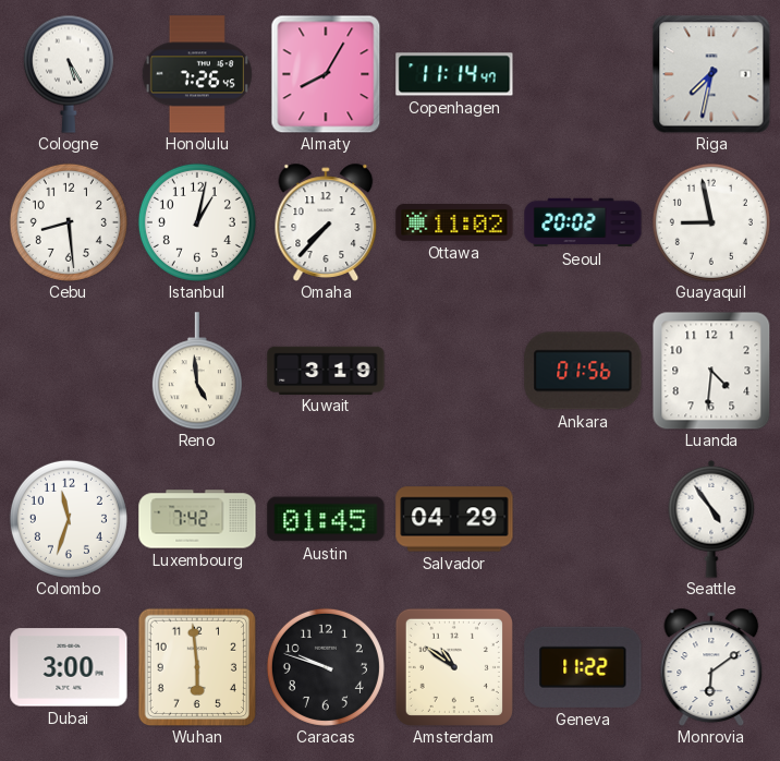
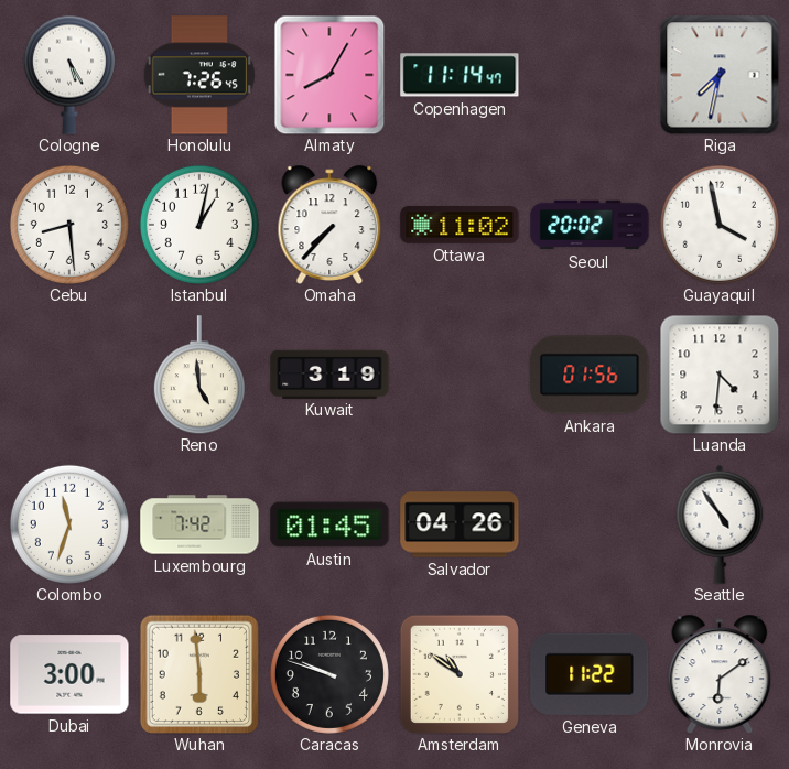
Guayaquil: 8:58 -> 3:58 (720, 225)
Salvador: 04:29 -> 04:26 (460, 524)
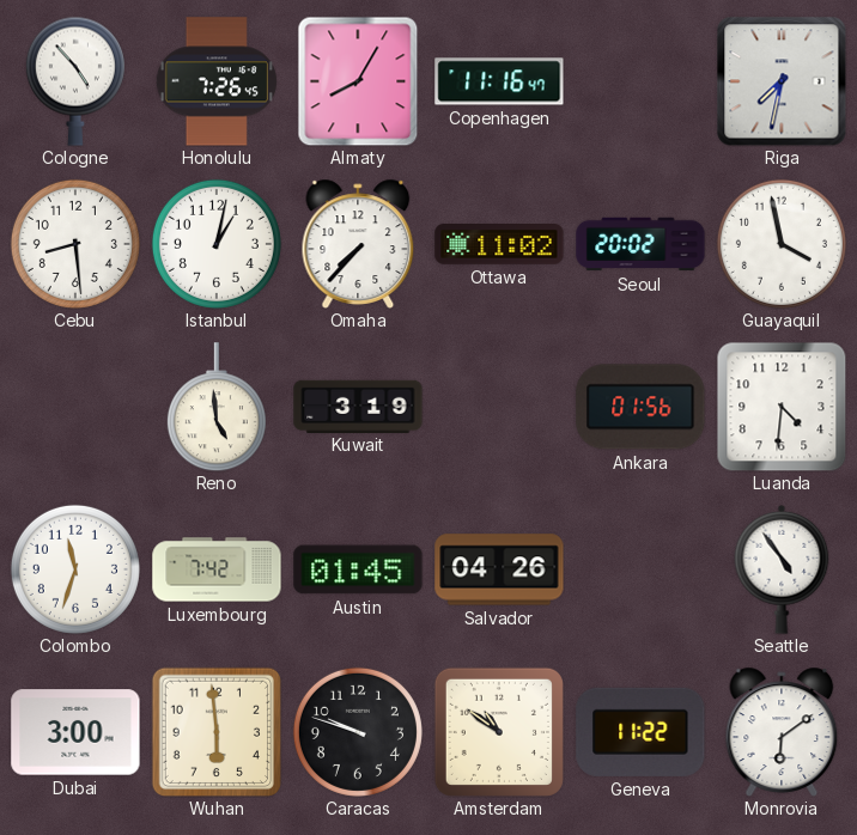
Cologne: 5:25 -> 4:53 (75, 81)
Copenhagen: 11:14 -> 11:16 (499, 81)
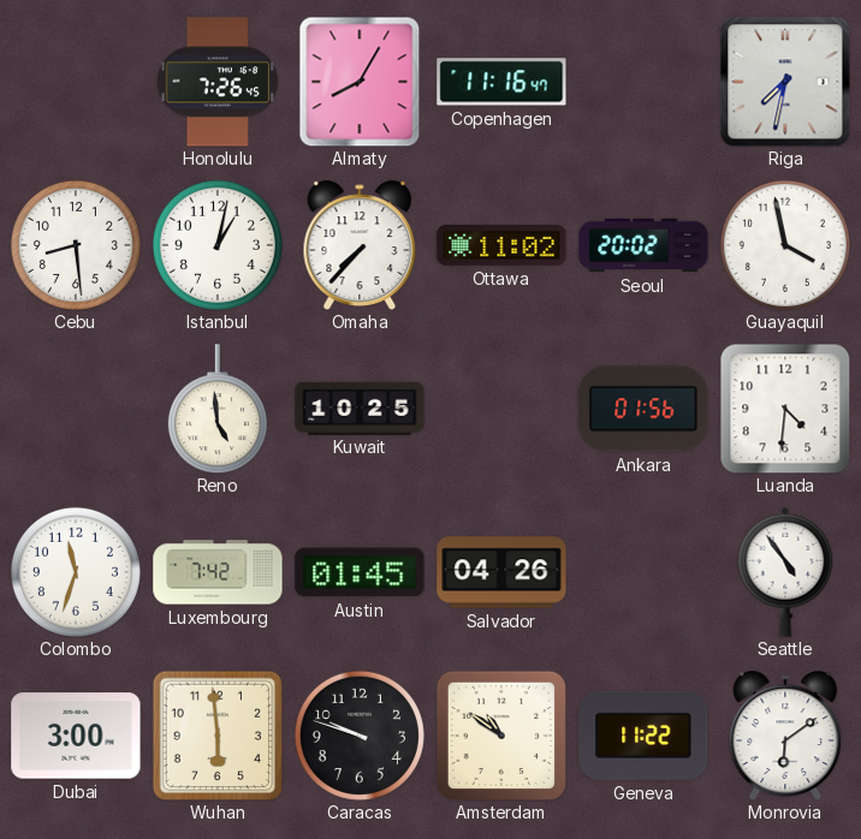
Cologne: 4:53 -> none (75, 81)
Kuwait: 3:19 -> 10:25 (360, 407)
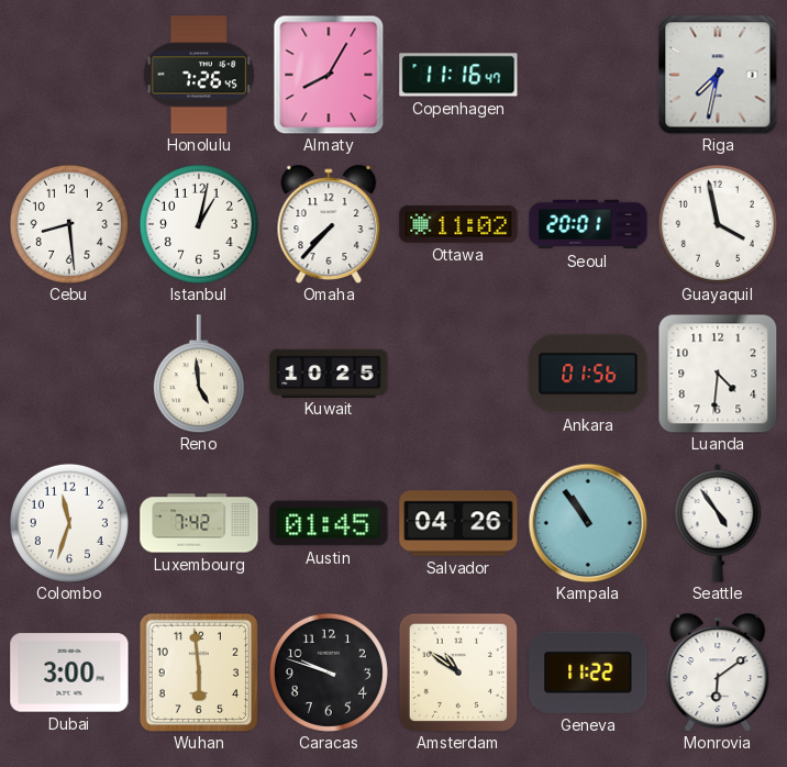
Seoul: 20:02 -> 20:01 (588, 224)
Kampala: none -> 10:54 (588, 523)
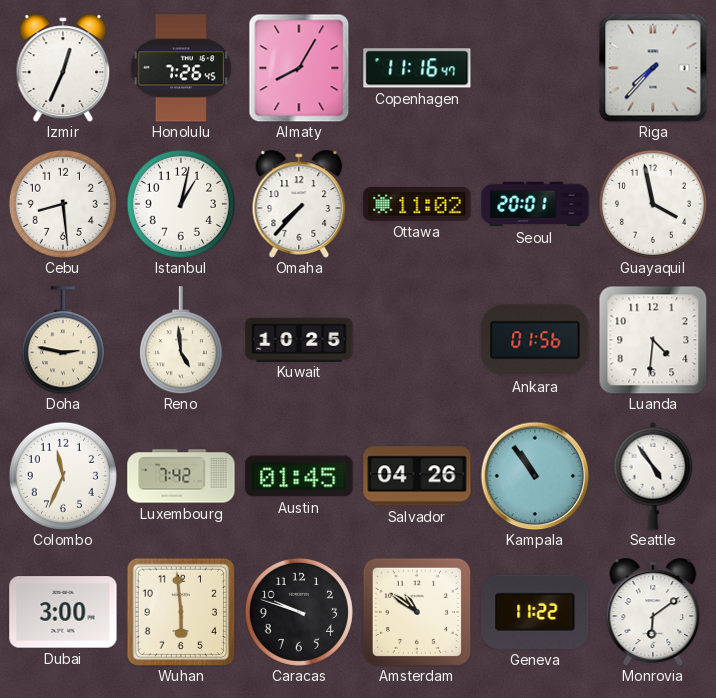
Izmir: none -> 12:34 (63, 68)
Riga: 7:32 -> 7:37 (653, 68)
Doha: none -> 2:47 (63, 340)
Colombo: 11:33 -> 11:34 (63, 476)
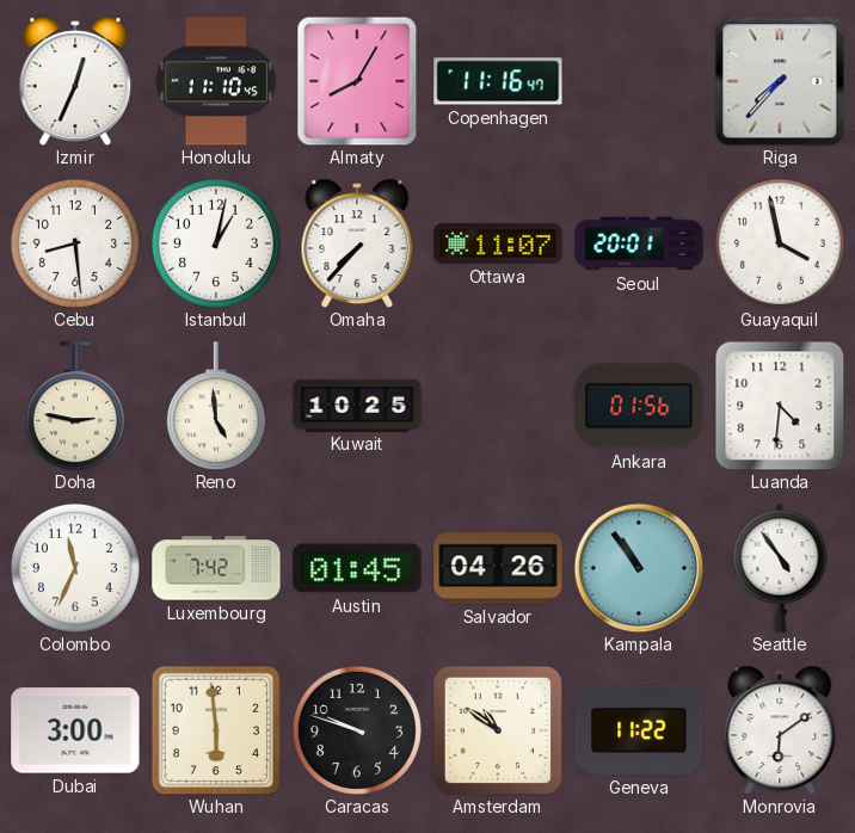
Honolulu: 7:26 -> 11:10 (216, 81)
Ottawa: 11:02 -> 11:07 (498, 245)
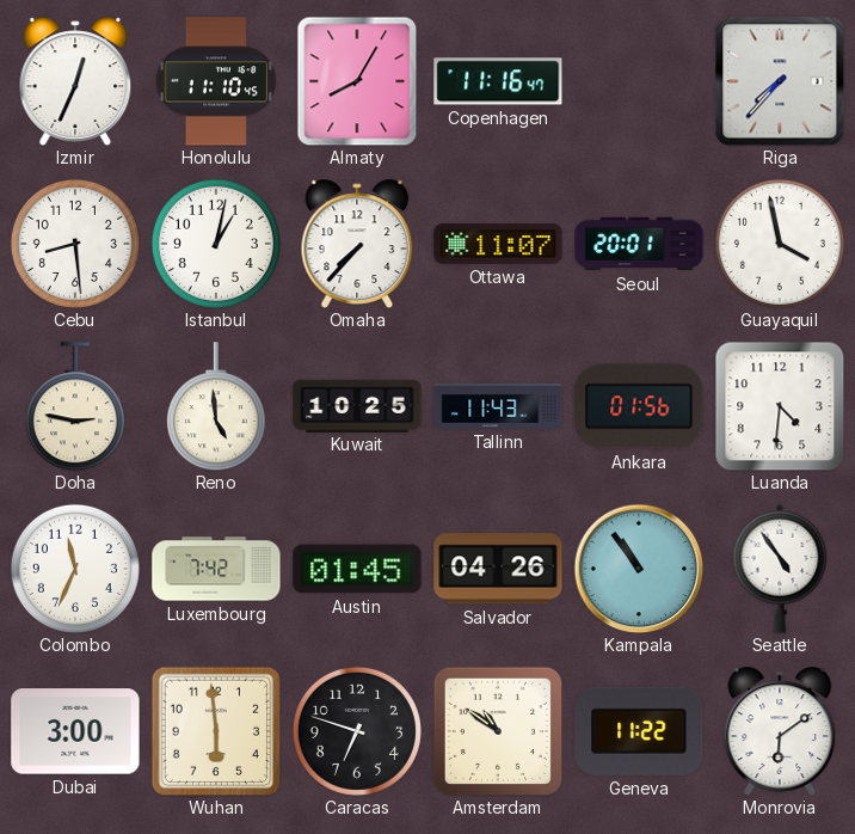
Tallinn: none -> 11:43 (498, 407)
Caracas: 9:48 -> 6:48 (357, 731)
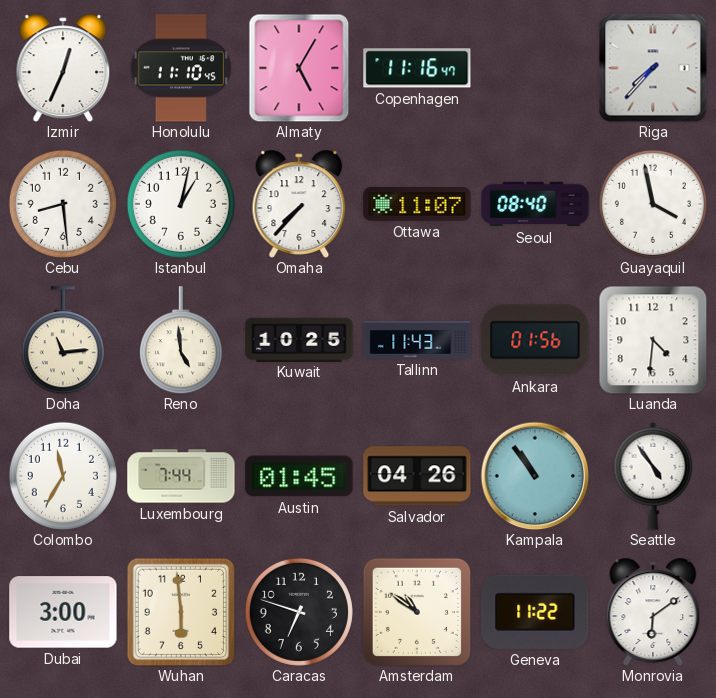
Almaty: 8:05 -> 5:05 (299, 68)
Seoul: 20:01 -> 08:40 (535, 204)
Doha: 2:47 -> 11:14 (63, 340)
Colombo: 11:34 -> 11:35 (63, 476)
Luxembourg: 7:42 -> 7:44 (181, 476)
